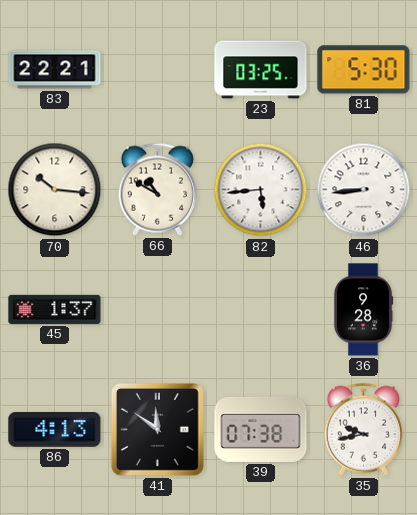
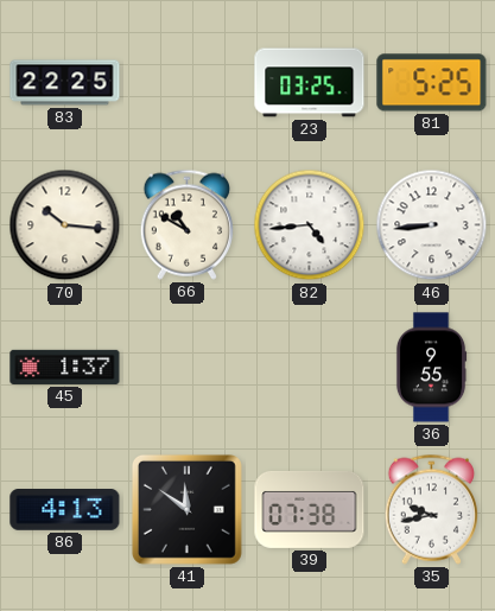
83: 22:21 -> 22:25 (65, 83)
81: 5:30 -> 5:25 (432, 83)
82: 5:44 -> 4:44 (310, 225)
36: 9:28 -> 9:55 (431, 368)
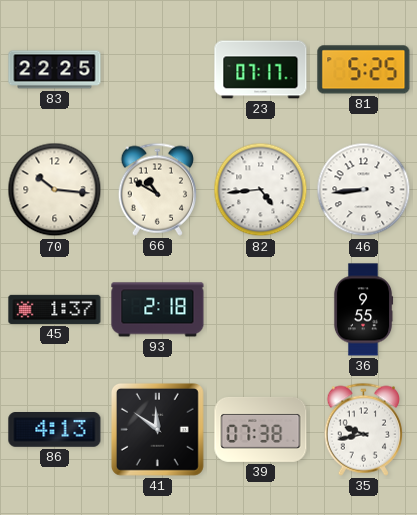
23: 03:25 -> 07:17 (261, 70)
93: none -> 2:18 (158, 310)
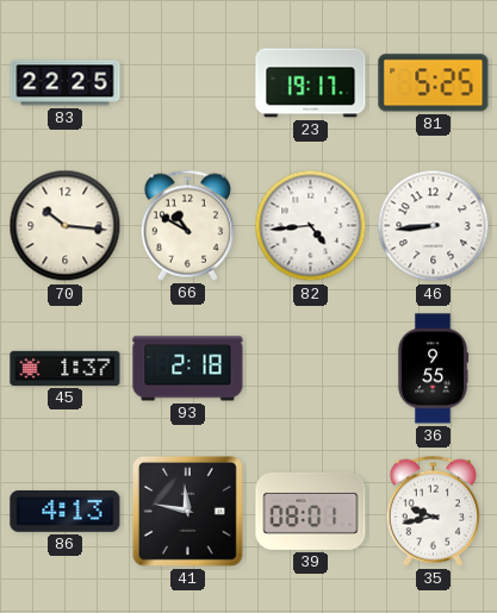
23: 07:17 -> 19:17 (311, 83)
41: 11:51 -> 11:47 (187, 511)
39: 07:38 -> 08:01 (311, 511)
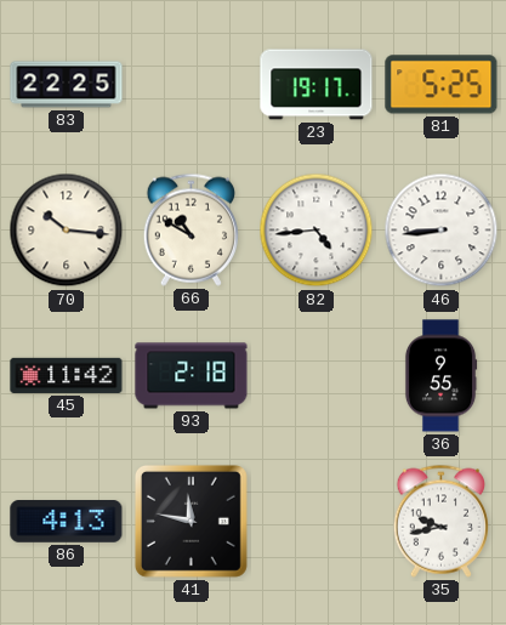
45: 1:37 -> 11:42 (67, 375)
39: 08:01 -> none (311, 511)
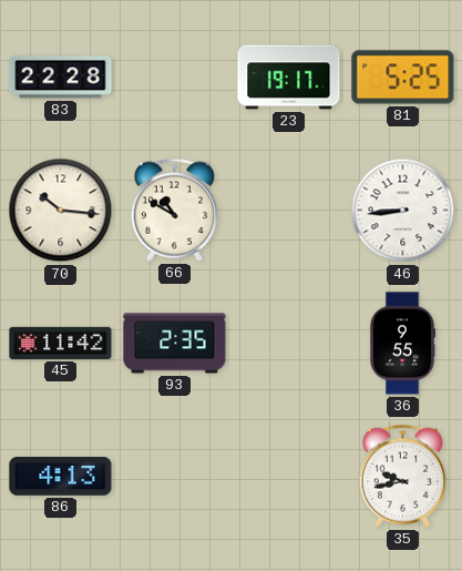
83: 22:25 -> 22:28 (61, 78)
82: 4:44 -> none (317, 231)
93: 2:18 -> 2:35 (175, 344)
41: 11:47 -> none (191, 521)
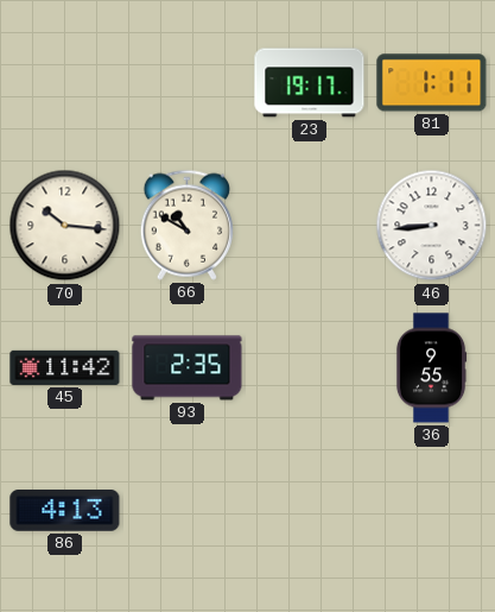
83: 22:28 -> none (61, 78)
81: 5:25 -> 1:11 (432, 83)
35: 9:43 -> none (402, 476)
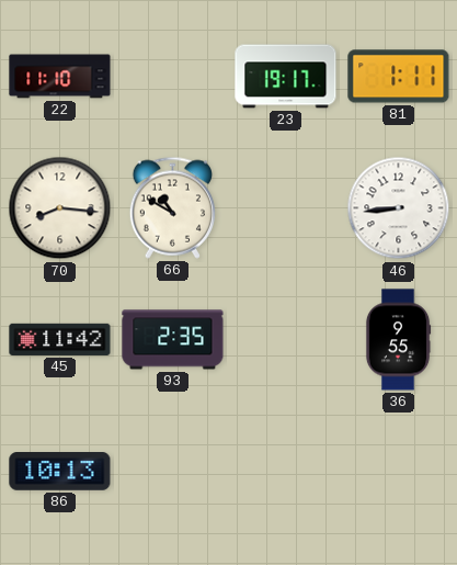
22: none -> 11:10 (60, 77)
70: 10:16 -> 8:16 (60, 208)
86: 4:13 -> 10:13 (60, 472)
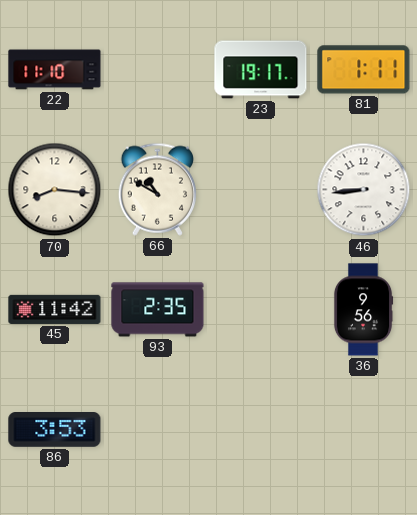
36: 9:55 -> 9:56 (363, 310)
86: 10:13 -> 3:53 (55, 430)
